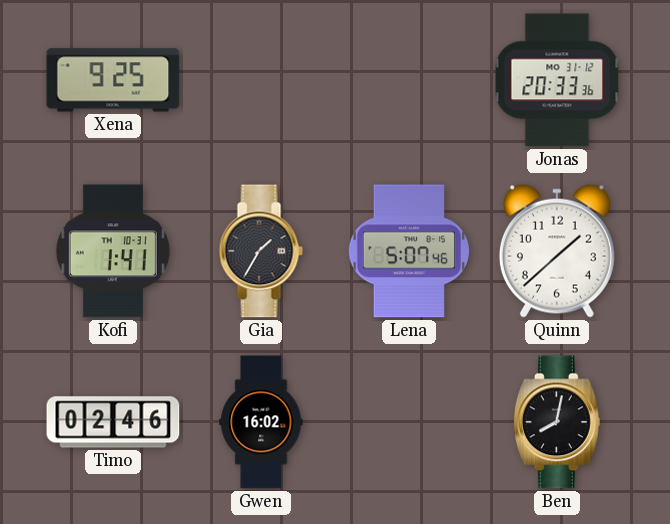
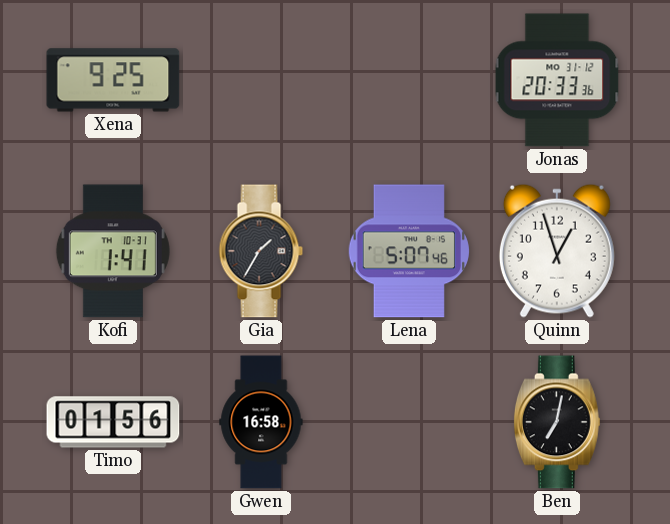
Quinn: 1:38 -> 12:57 (557, 251)
Timo: 02:46 -> 01:56 (113, 422)
Gwen: 16:02 -> 16:58 (261, 422)
Ben: 8:02 -> 7:02 (557, 422)
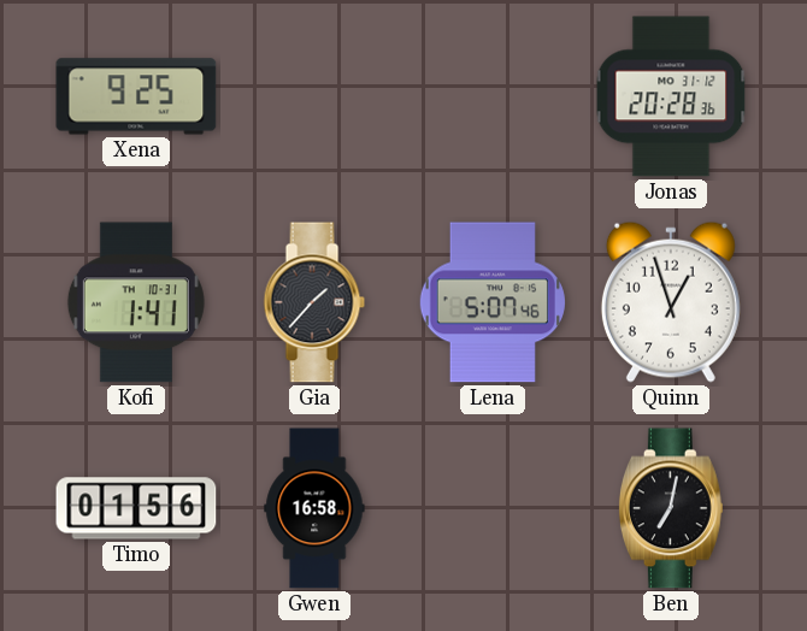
Jonas: 20:33 -> 20:28 (671, 96)
Gia: 1:35 -> 1:37 (314, 302)
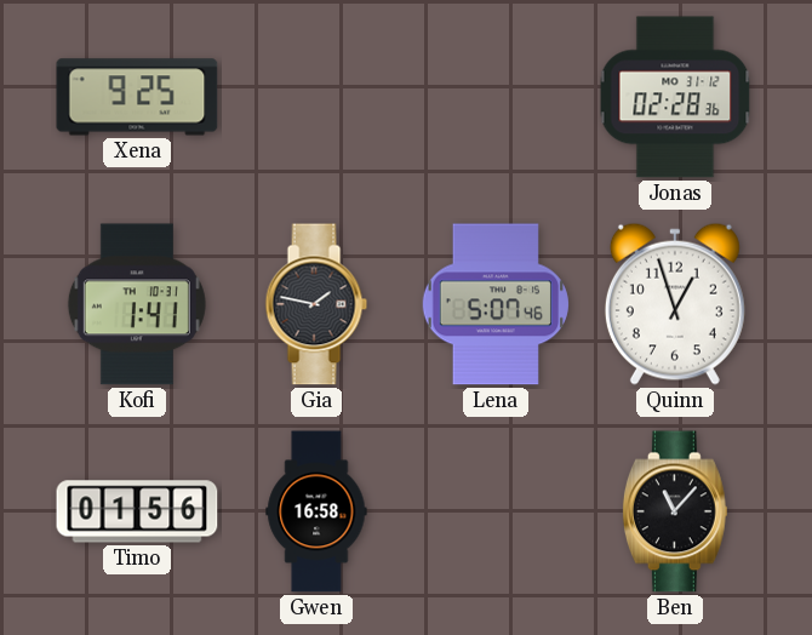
Jonas: 20:28 -> 02:28 (675, 97)
Gia: 1:37 -> 1:47 (316, 304)
Ben: 7:02 -> 11:07 (675, 511)
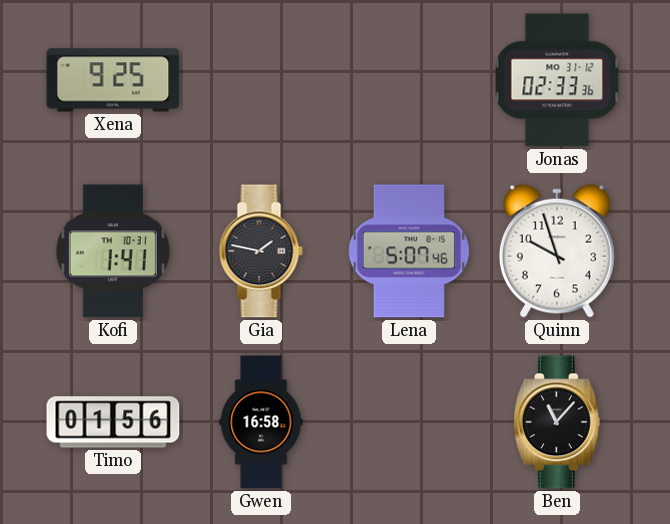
Jonas: 02:28 -> 02:33 (557, 80)
Quinn: 12:57 -> 9:57 (557, 251)
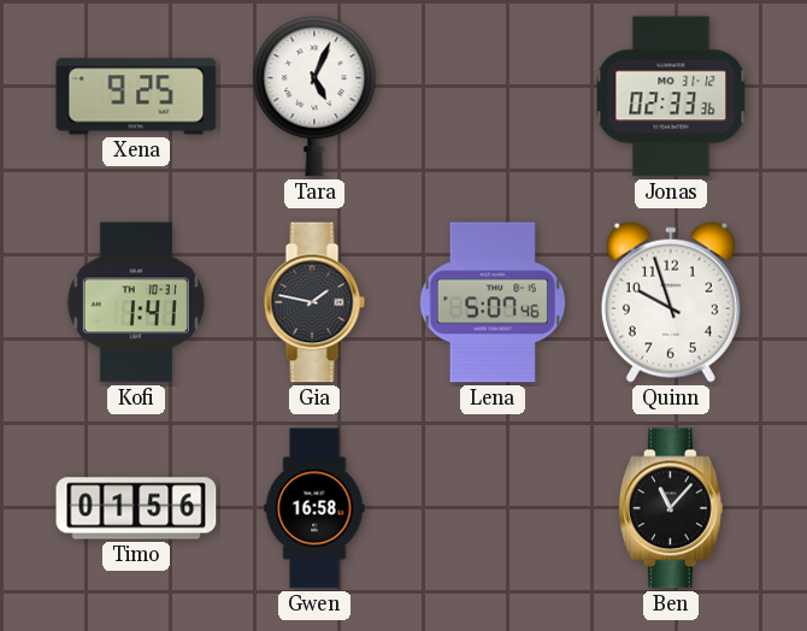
Tara: none -> 5:04 (314, 96)
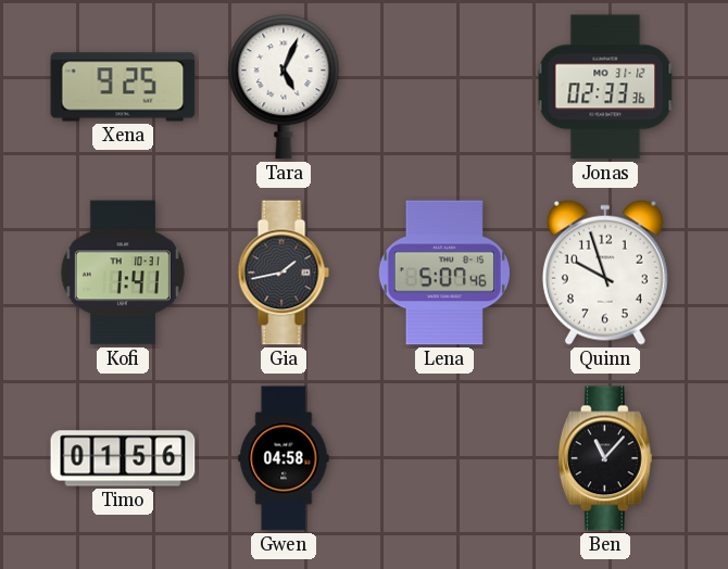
Gia: 1:47 -> 1:43 (284, 273)
Gwen: 16:58 -> 04:58 (284, 458)
